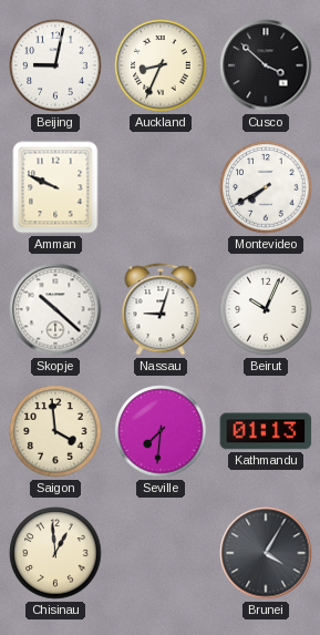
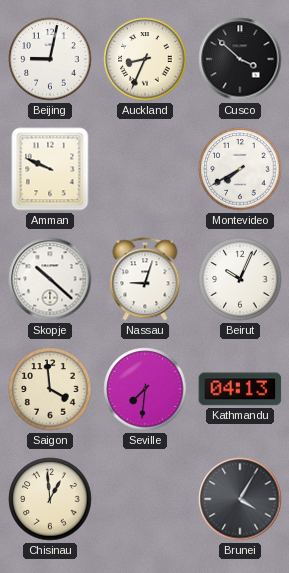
Kathmandu: 01:13 -> 04:13 (240, 389)
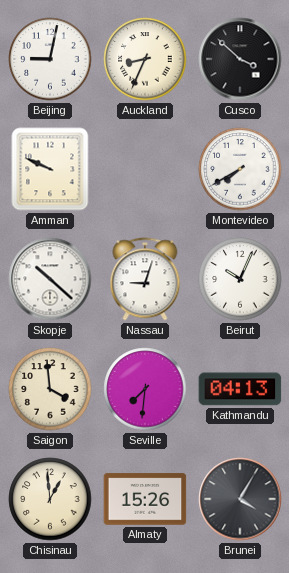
Almaty: none -> 15:26 (145, 499)
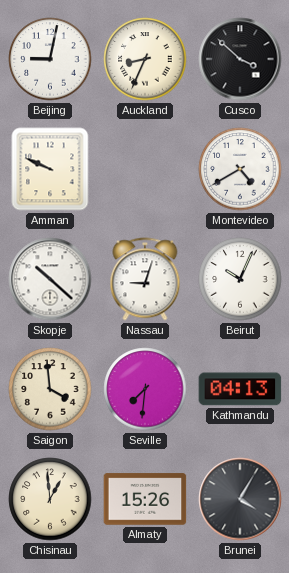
Montevideo: 7:40 -> 4:40 (240, 169)
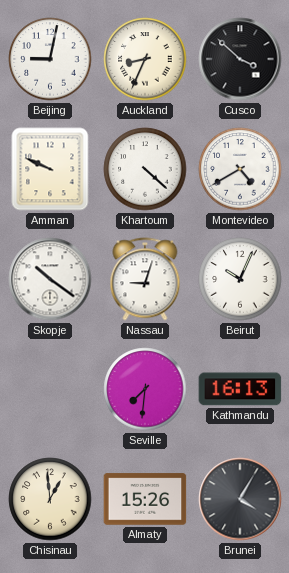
Khartoum: none -> 4:22 (145, 169)
Skopje: 10:22 -> 10:21 (50, 279)
Saigon: 3:59 -> none (50, 389)
Kathmandu: 04:13 -> 16:13 (240, 389)
